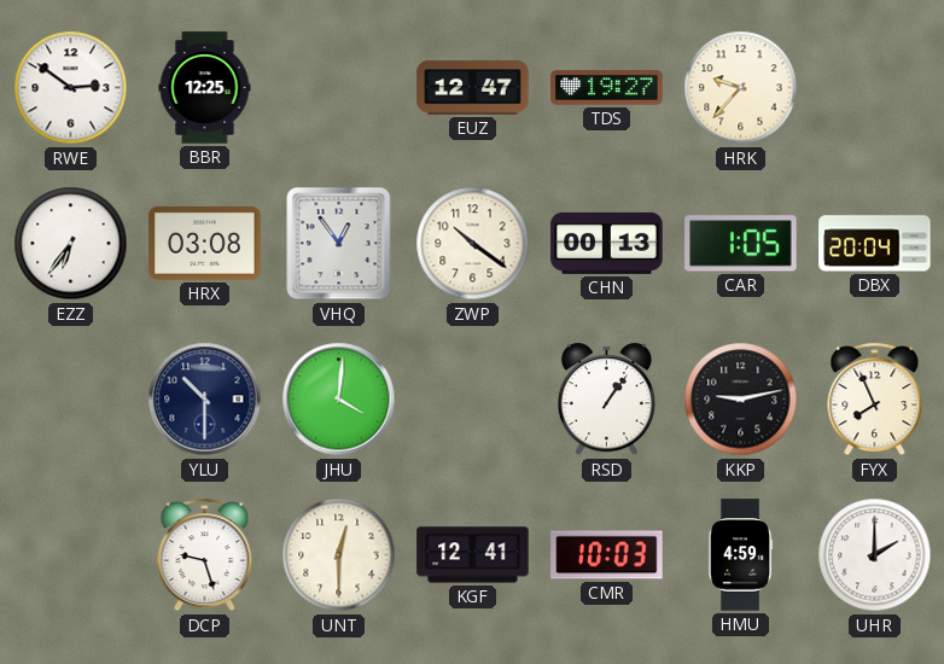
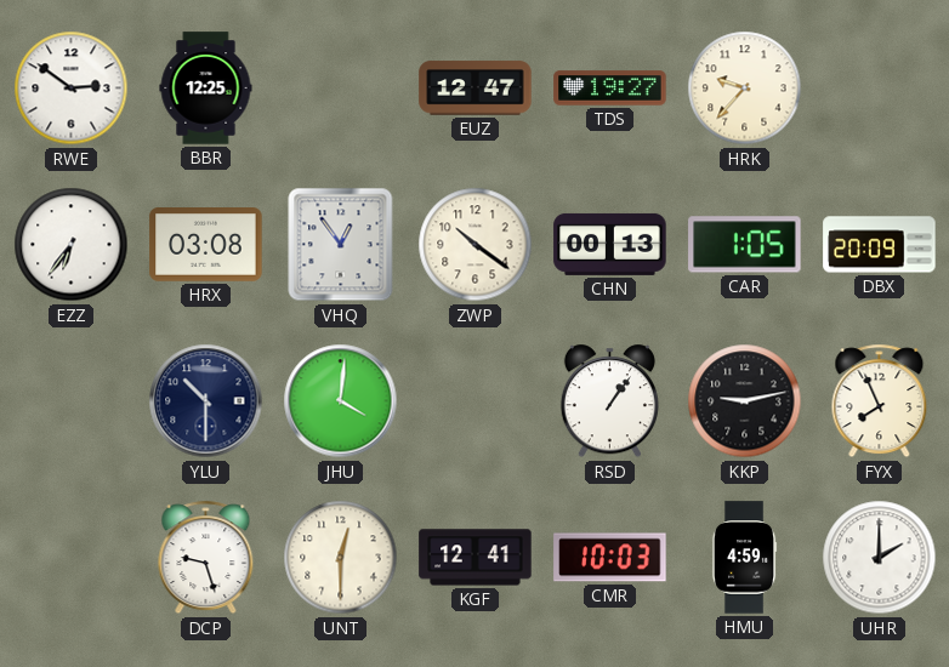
DBX: 20:04 -> 20:09 (880, 245)
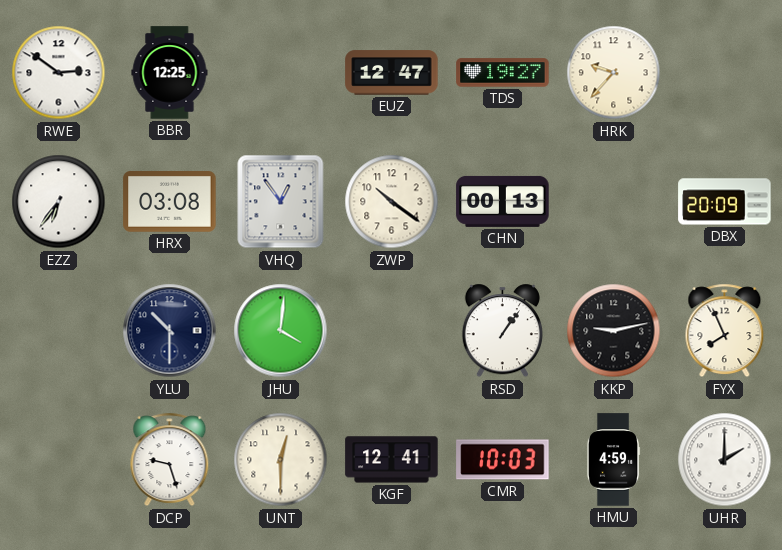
CAR: 1:05 -> none (745, 245)
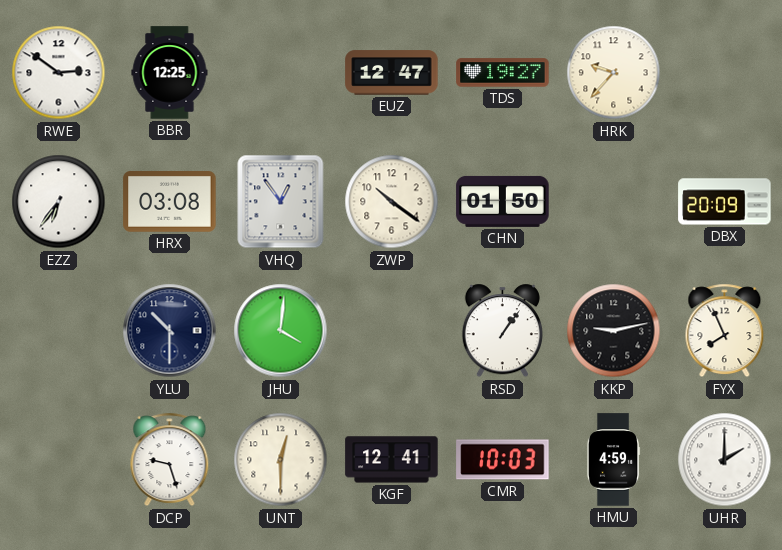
CHN: 00:13 -> 01:50 (503, 201)
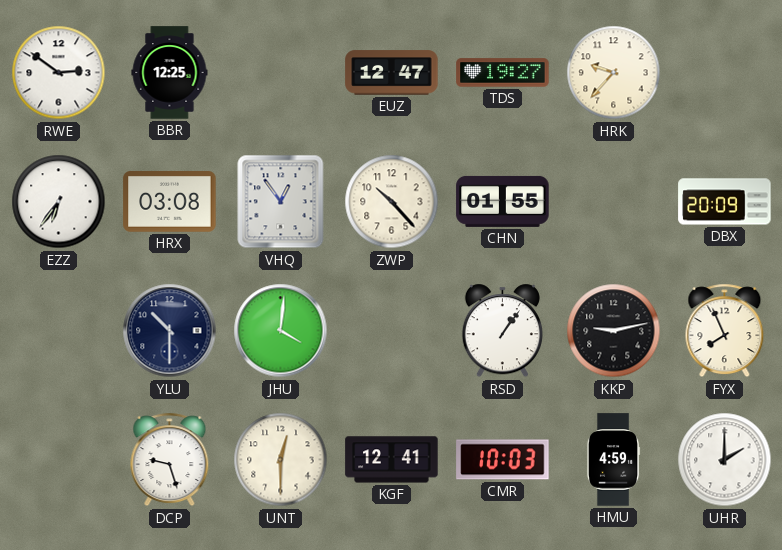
ZWP: 10:21 -> 10:23 (392, 202)
CHN: 01:50 -> 01:55 (503, 201)
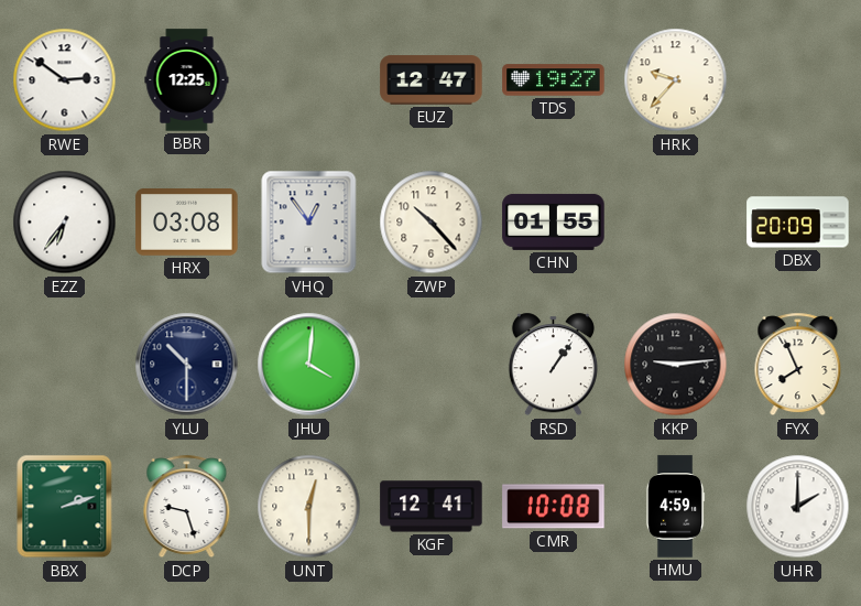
KKP: 9:13 -> 9:14 (676, 365)
BBX: none -> 2:12 (65, 507)
CMR: 10:03 -> 10:08 (554, 507)
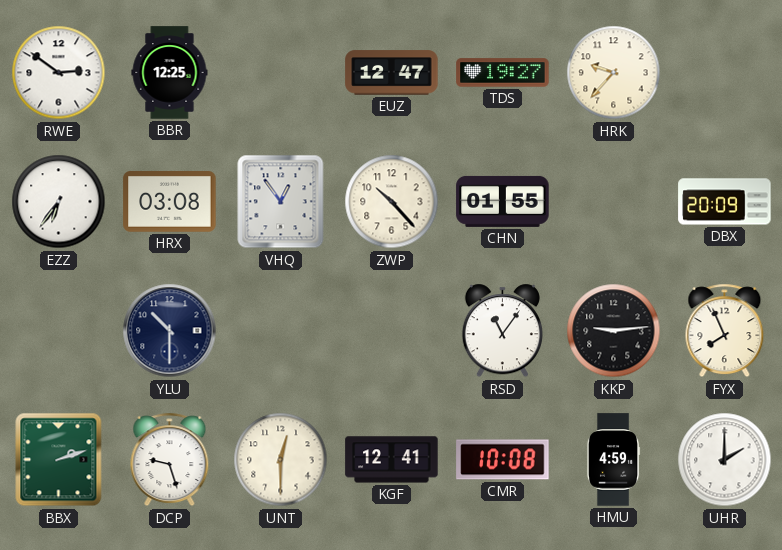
JHU: 4:01 -> none (309, 365)
RSD: 1:06 -> 11:06 (502, 331)
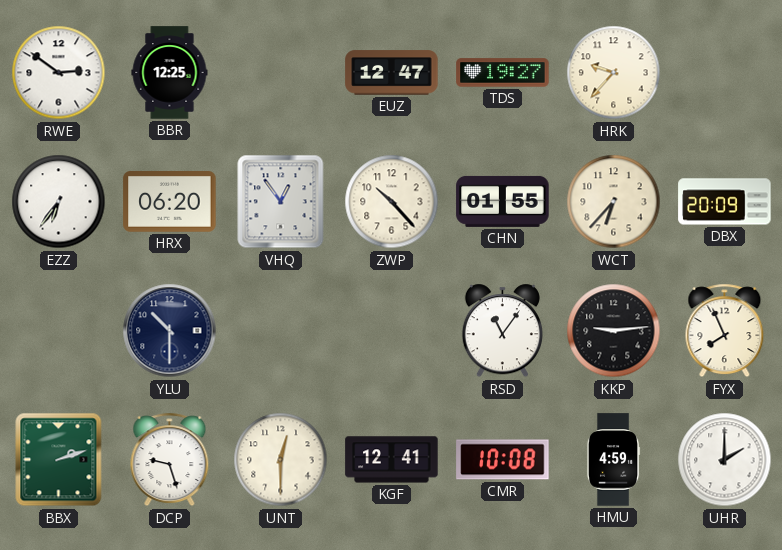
HRX: 03:08 -> 06:20 (170, 202)
WCT: none -> 6:37 (614, 202)
